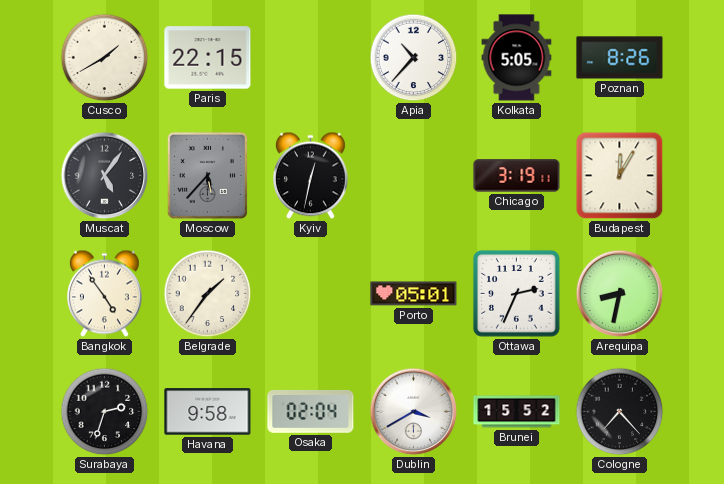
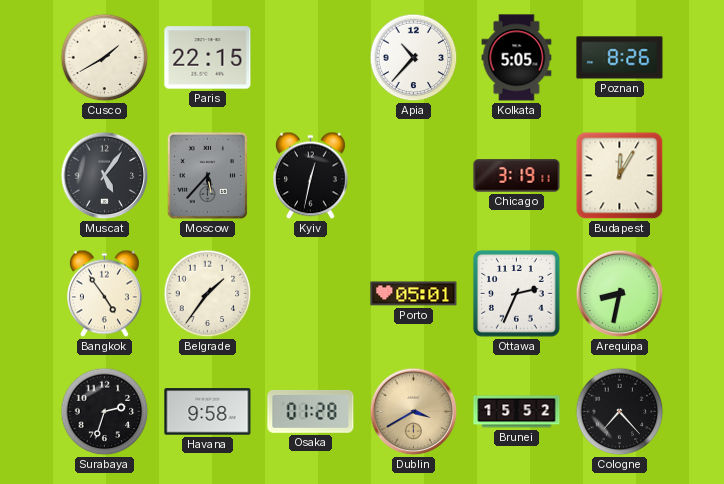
Osaka: 02:04 -> 01:28 (311, 412)
Dublin dial: white -> champagne (414, 412)
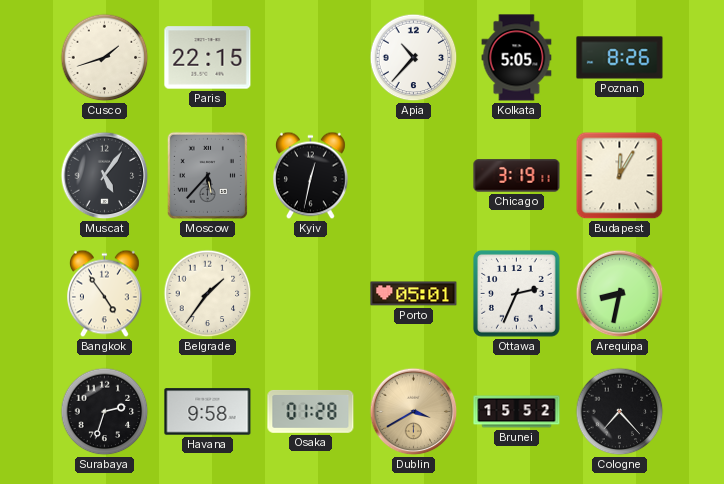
Cusco: 1:40 -> 1:42 (105, 58)
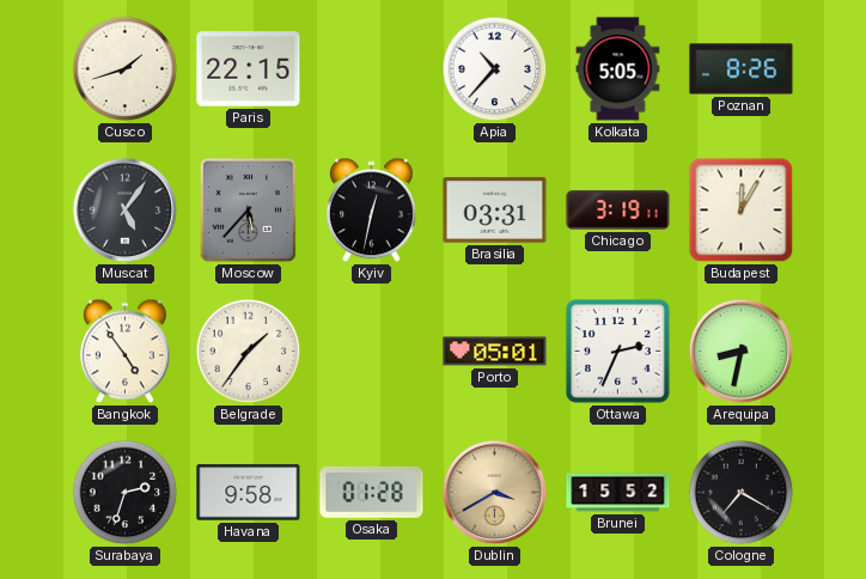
Brasilia: none -> 03:31 (495, 211)
Cologne: 7:23 -> 7:20 (742, 493)
